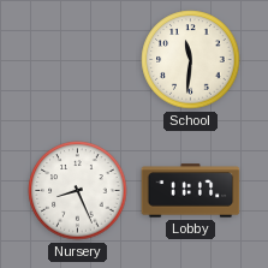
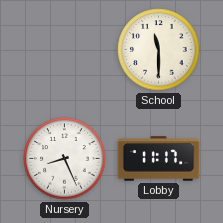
School: 11:31 -> 11:30 (159, 50)
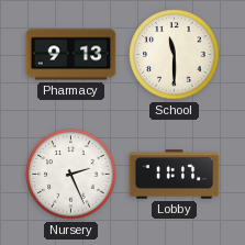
Pharmacy: none -> 9:13 (71, 55)
Nursery: 8:26 -> 2:26 (71, 175)
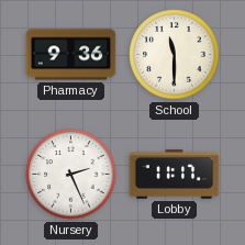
Pharmacy: 9:13 -> 9:36 (71, 55)
